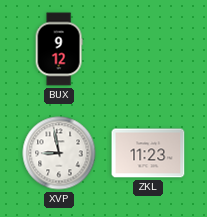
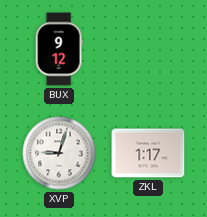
XVP: 8:58 -> 9:03 (59, 153)
ZKL: 11:23 -> 1:17 (148, 153)
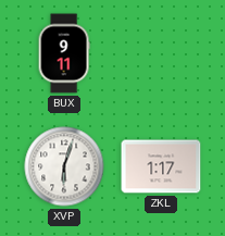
BUX: 9:12 -> 9:11 (64, 53)
XVP: 9:03 -> 6:03 (64, 166)
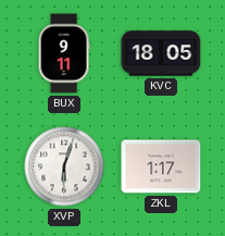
KVC: none -> 18:05 (161, 53)
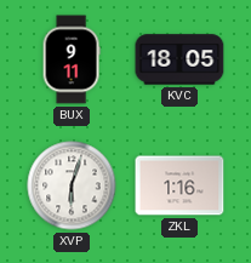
ZKL: 1:17 -> 1:16 (179, 185)
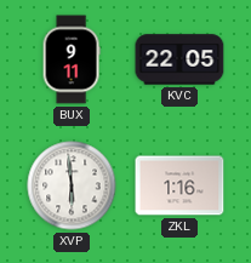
KVC: 18:05 -> 22:05 (179, 59)
XVP: 6:03 -> 5:59 (72, 185)
